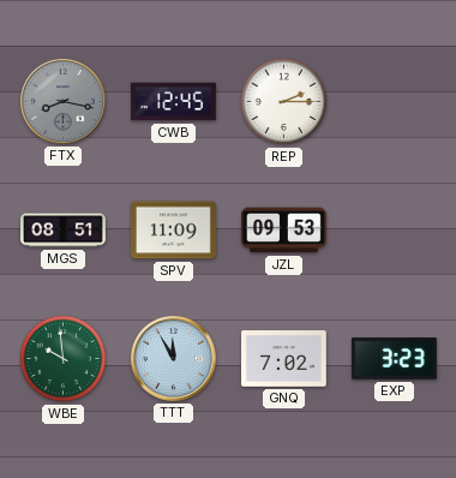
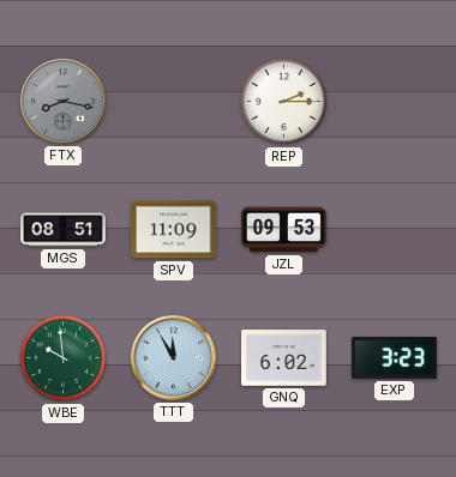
CWB: 12:45 -> none (174, 102)
GNQ: 7:02 -> 6:02 (284, 358)
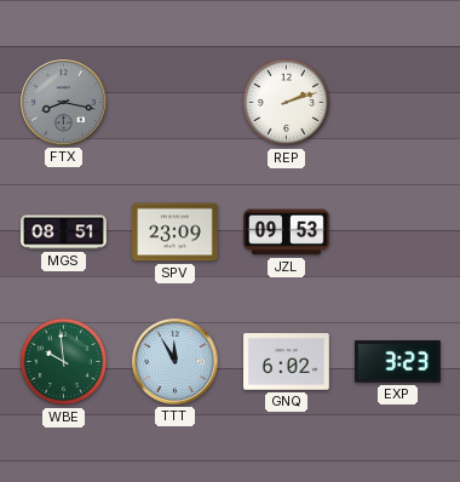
REP: 2:15 -> 2:12 (287, 103)
SPV: 11:09 -> 23:09 (176, 233)
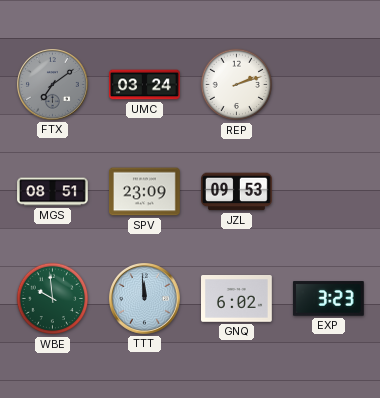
FTX: 8:17 -> 7:09 (53, 85)
UMC: none -> 03:24 (145, 85)
TTT: 11:55 -> 11:59 (145, 299)
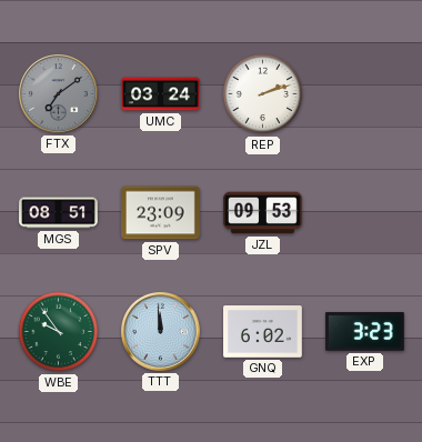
WBE: 9:59 -> 9:54 (59, 332)
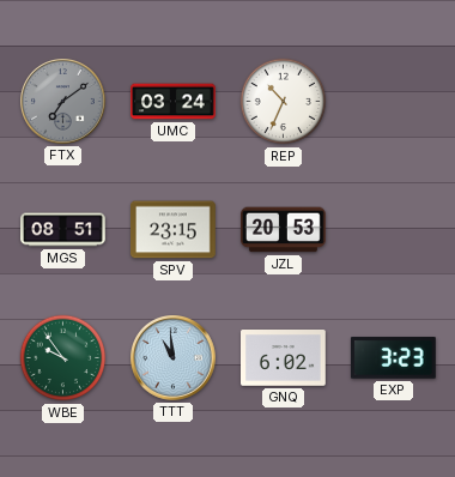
REP: 2:12 -> 10:34 (284, 102)
SPV: 23:09 -> 23:15 (174, 230)
JZL: 09:53 -> 20:53 (284, 230)
TTT: 11:59 -> 10:59 (174, 358)
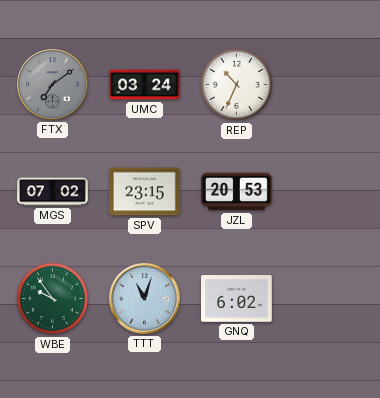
MGS: 08:51 -> 07:02 (53, 192)
TTT: 10:59 -> 11:03 (145, 299)
EXP: 3:23 -> none (393, 358)
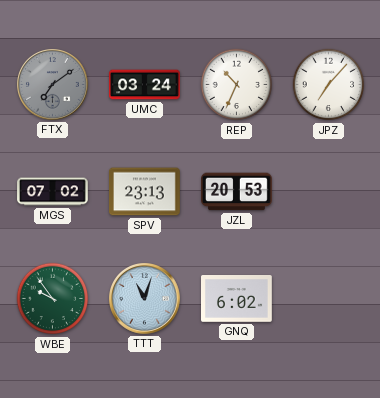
JPZ: none -> 7:07 (329, 85)
SPV: 23:15 -> 23:13 (145, 192)
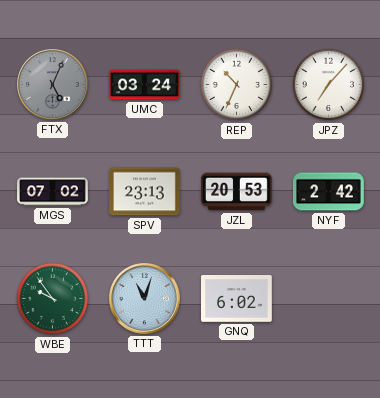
FTX: 7:09 -> 5:04 (53, 85)
NYF: none -> 2:42 (329, 192)
